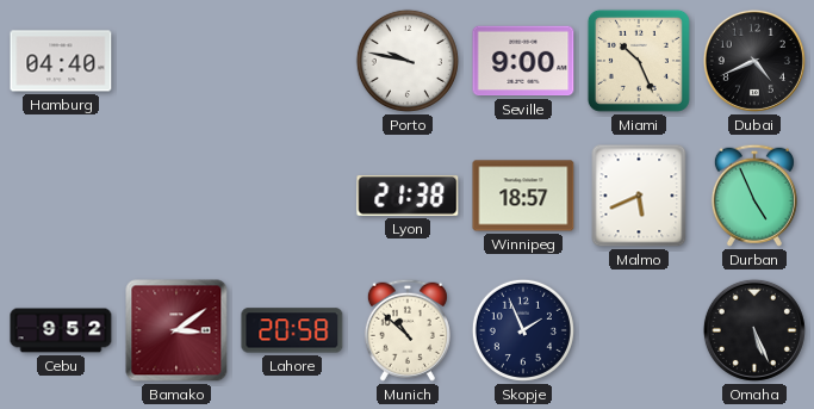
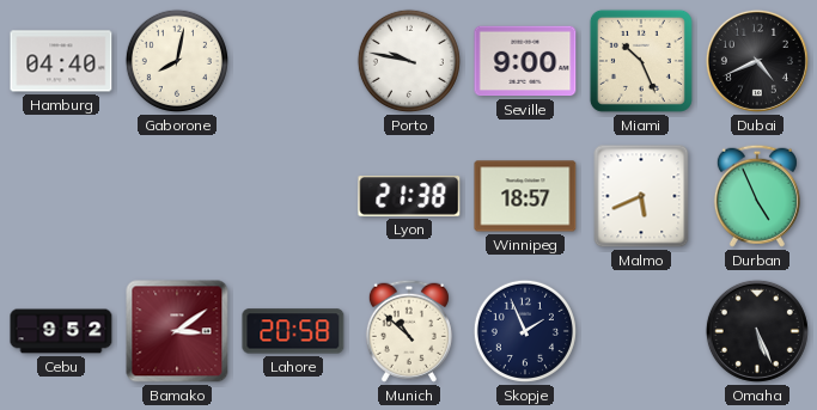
Gaborone: none -> 8:02 (177, 61)
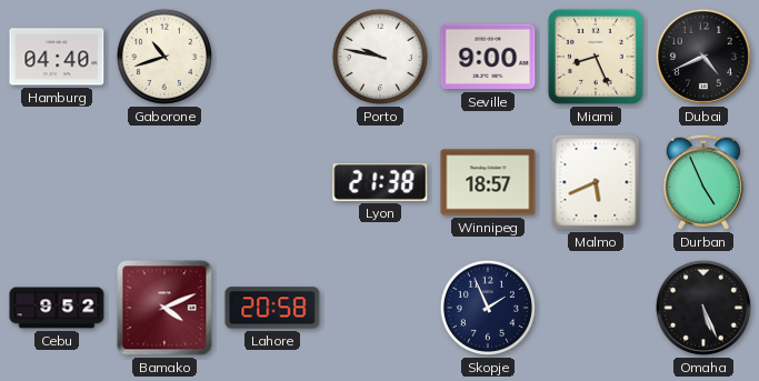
Gaborone: 8:02 -> 10:42 (164, 57)
Miami: 10:26 -> 8:26 (596, 57)
Bamako: 3:09 -> 4:11 (164, 308)
Munich: 10:52 -> none (409, 331)
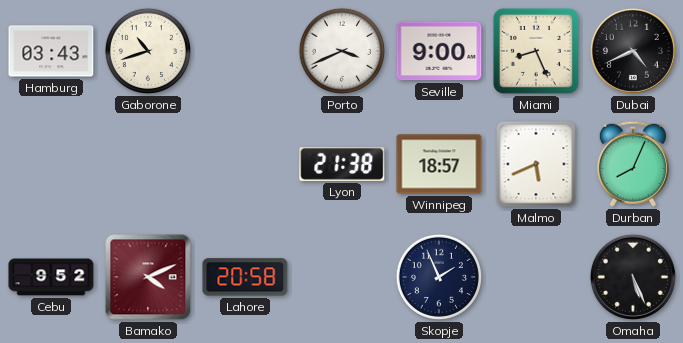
Hamburg: 04:40 -> 03:43 (51, 51)
Porto: 9:47 -> 3:41 (342, 51)
Durban: 4:56 -> 8:04 (633, 164)
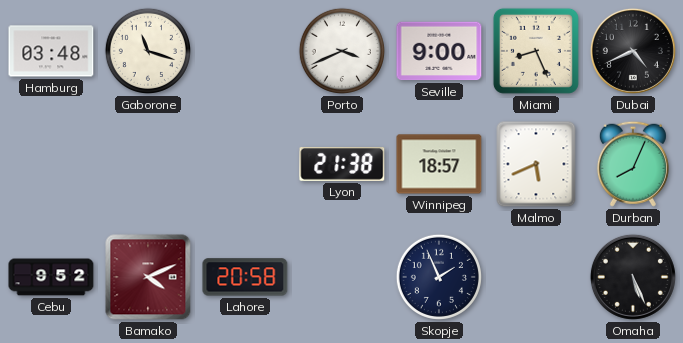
Hamburg: 03:43 -> 03:48 (51, 51)
Gaborone: 10:42 -> 11:18 (148, 51)
